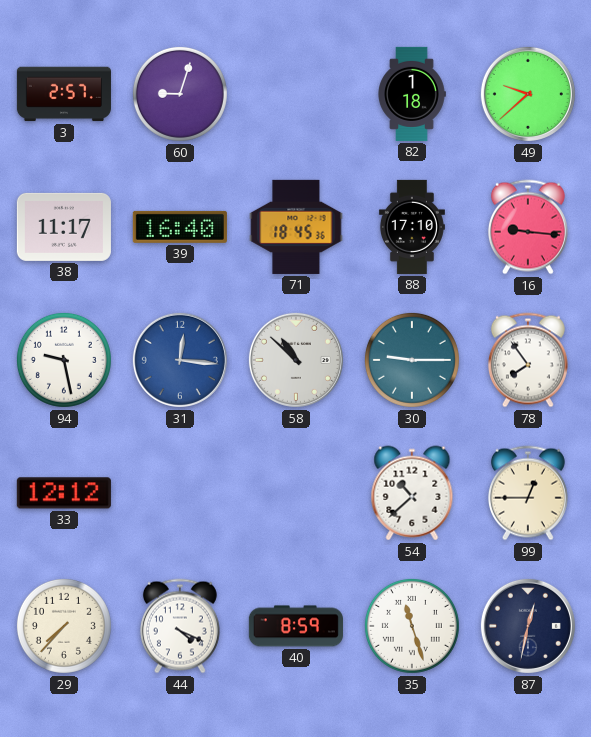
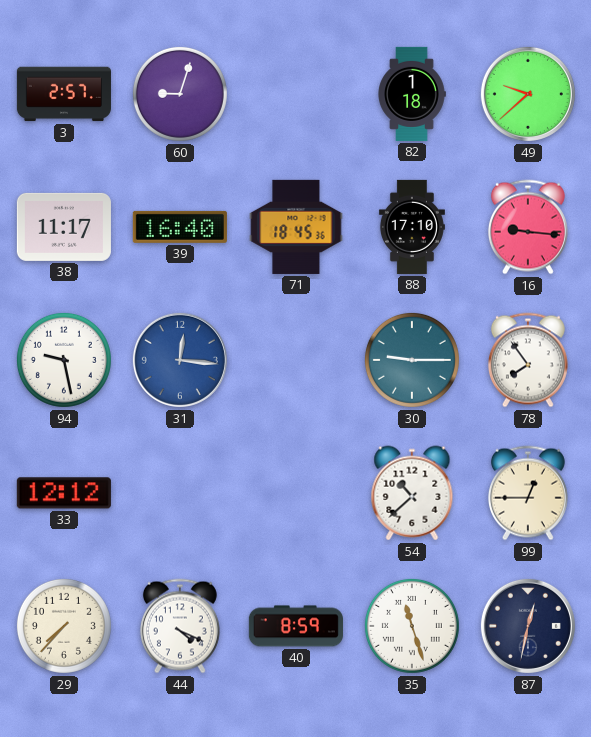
58: 10:52 -> none (296, 360)
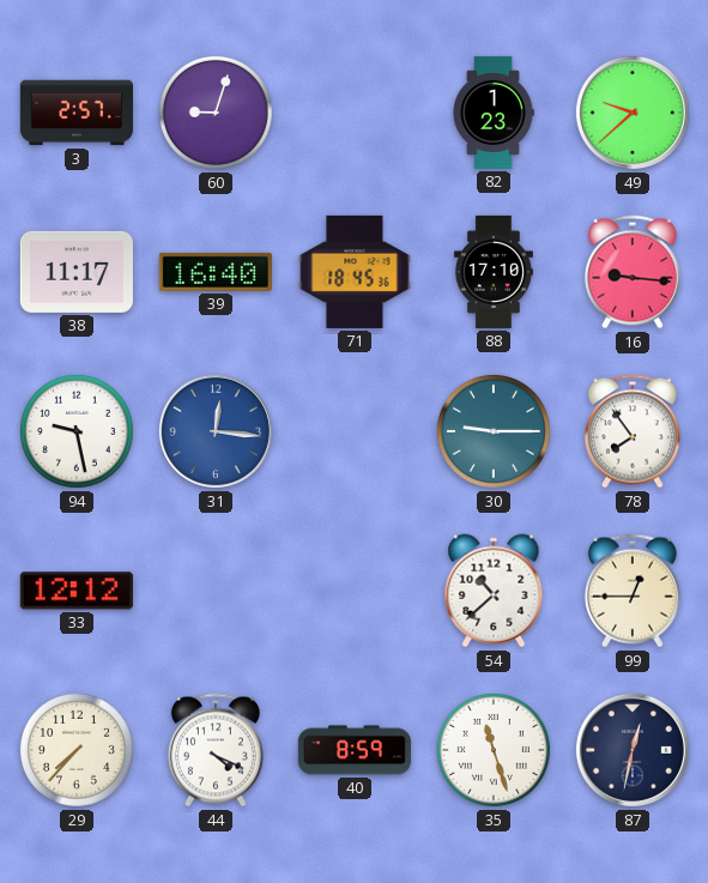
82: 1:18 -> 1:23 (494, 113)
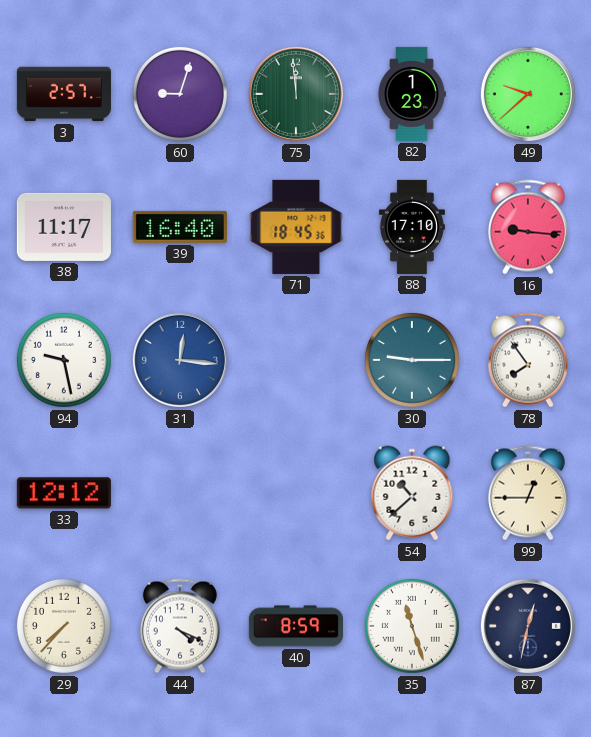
75: none -> 11:59 (296, 94)
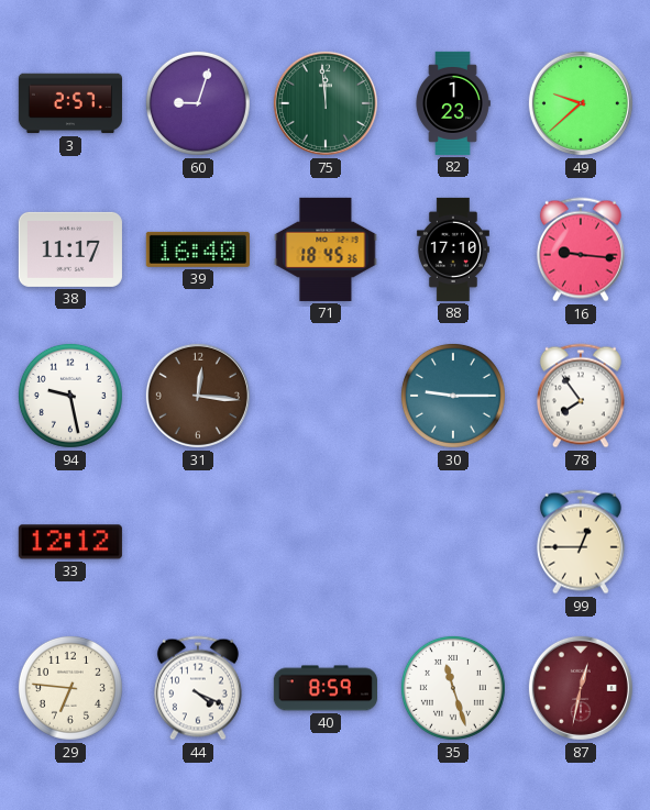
31 dial: blue -> brown (198, 396)
54: 10:38 -> none (412, 493)
29: 7:37 -> 6:46 (70, 688)
87 dial: navy -> burgundy (581, 688)
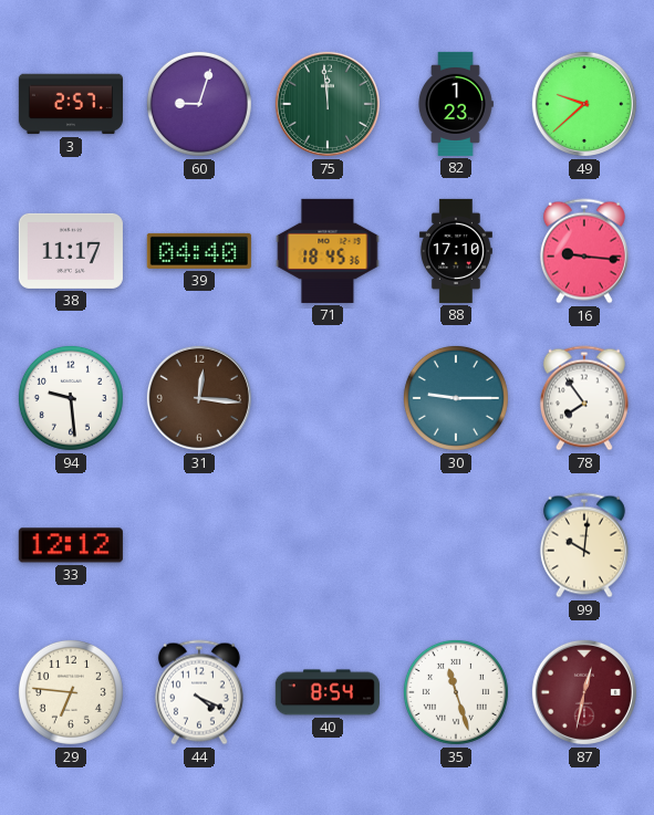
39: 16:40 -> 04:40 (199, 251)
94: 9:28 -> 9:29 (71, 398)
99: 12:45 -> 10:01 (584, 545)
40: 8:59 -> 8:54 (328, 692)
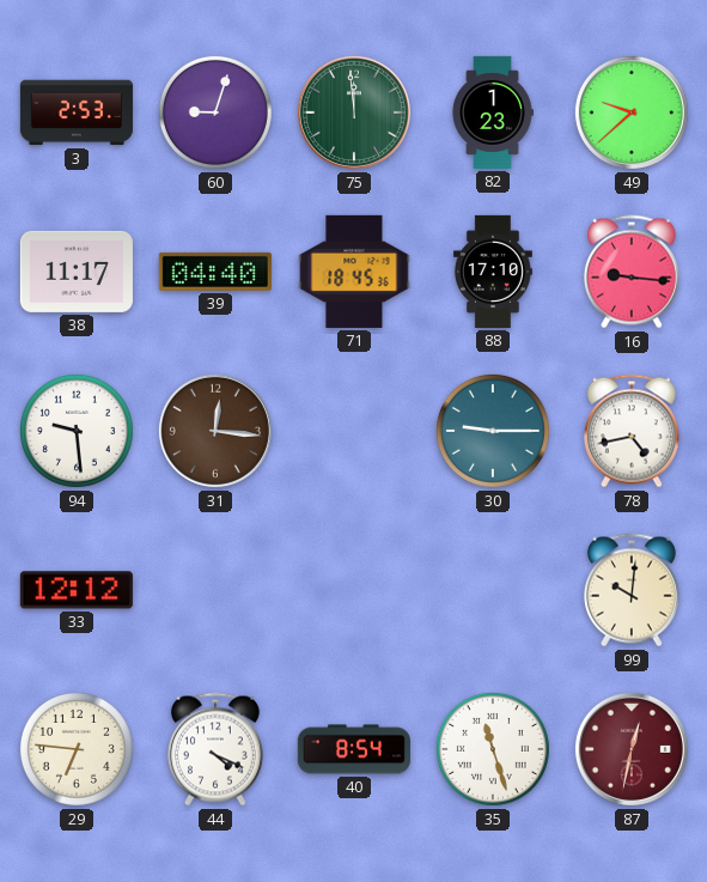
3: 2:57 -> 2:53 (77, 112)
78: 7:54 -> 4:43 (632, 431)
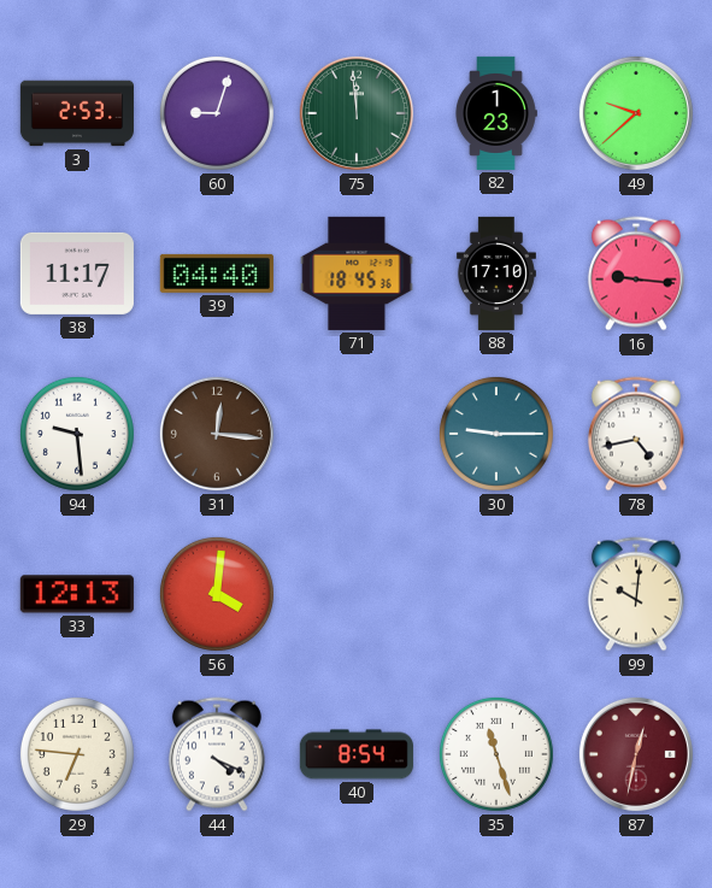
33: 12:12 -> 12:13 (77, 594)
56: none -> 4:01 (217, 594)
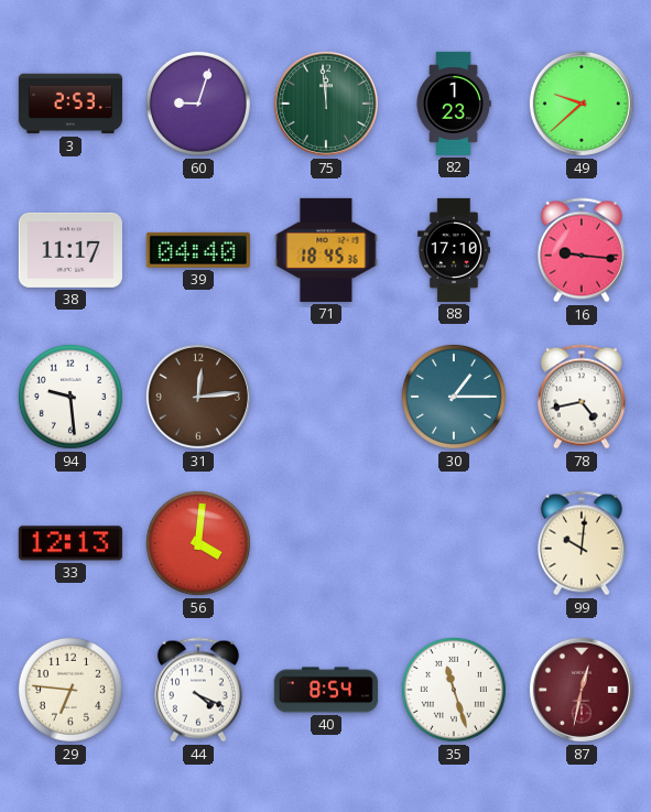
31: 12:16 -> 12:14 (198, 397)
30: 9:15 -> 1:15 (454, 397)
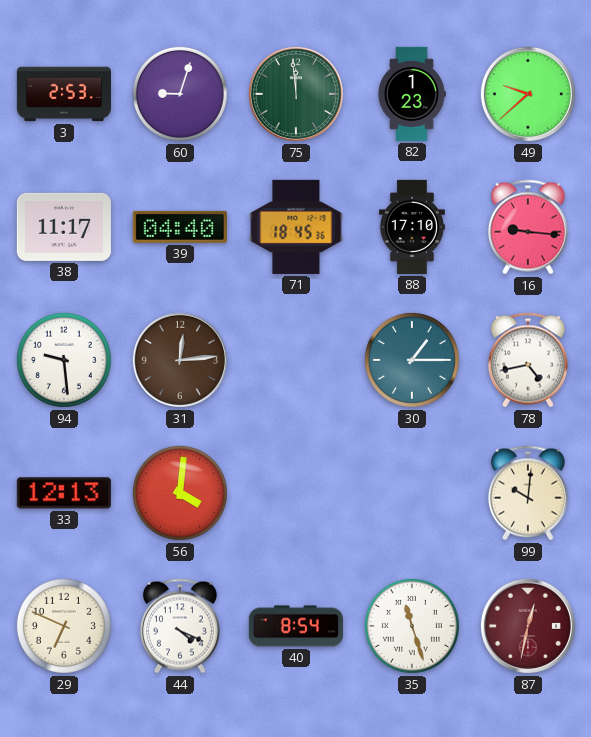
29: 6:46 -> 6:49 (64, 626)
